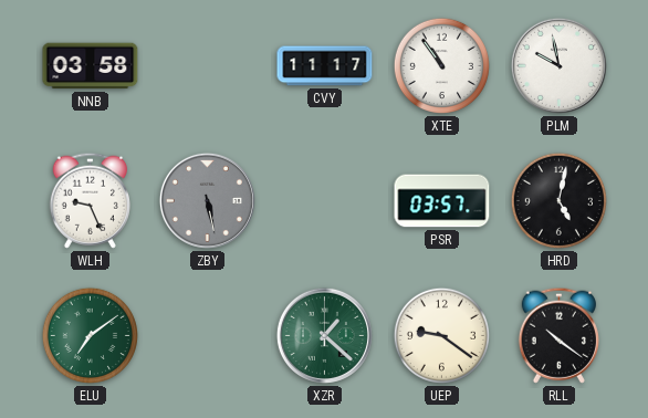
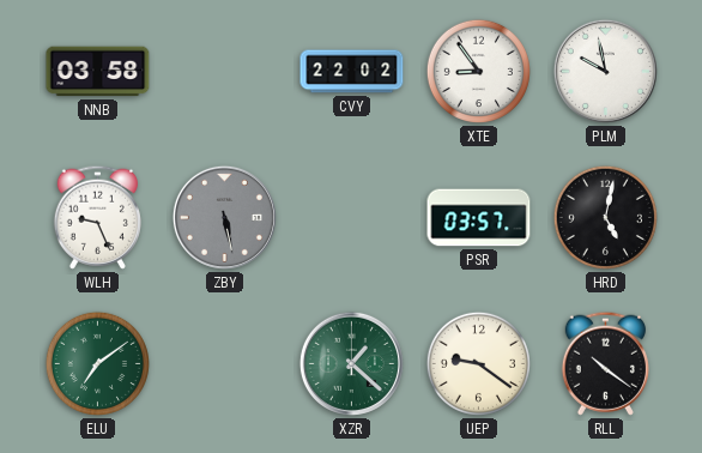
CVY: 11:17 -> 22:02 (352, 72)
XTE: 10:54 -> 8:54 (478, 71)
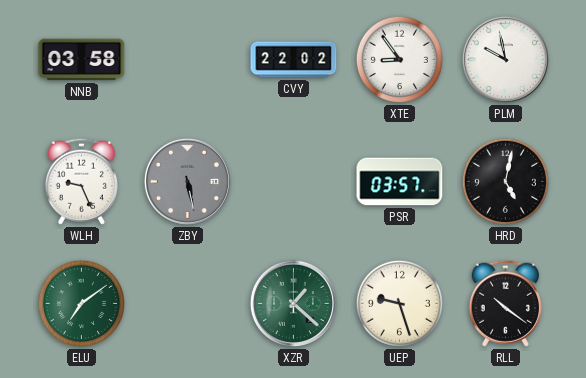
UEP: 9:21 -> 9:27 (399, 303)
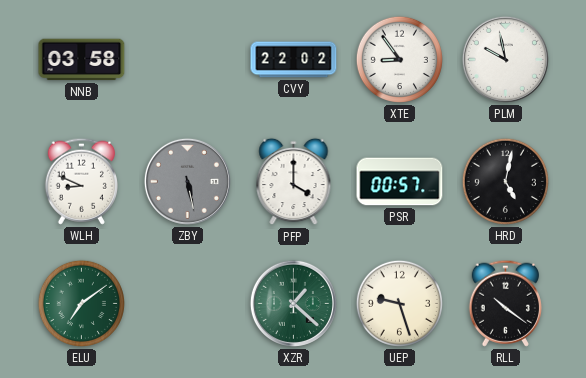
WLH: 9:26 -> 8:49 (81, 181)
PFP: none -> 4:00 (294, 182)
PSR: 03:57 -> 00:57 (400, 182)
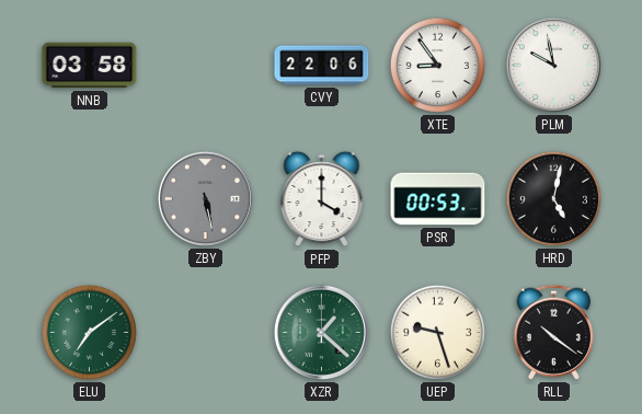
CVY: 22:02 -> 22:06 (322, 66)
WLH: 8:49 -> none (81, 181)
PSR: 00:57 -> 00:53 (438, 199)
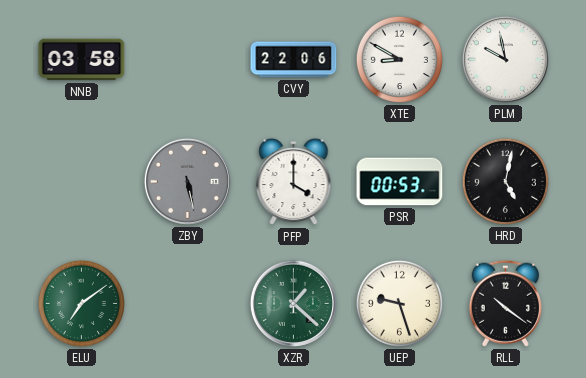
XTE: 8:54 -> 8:50 (399, 59)
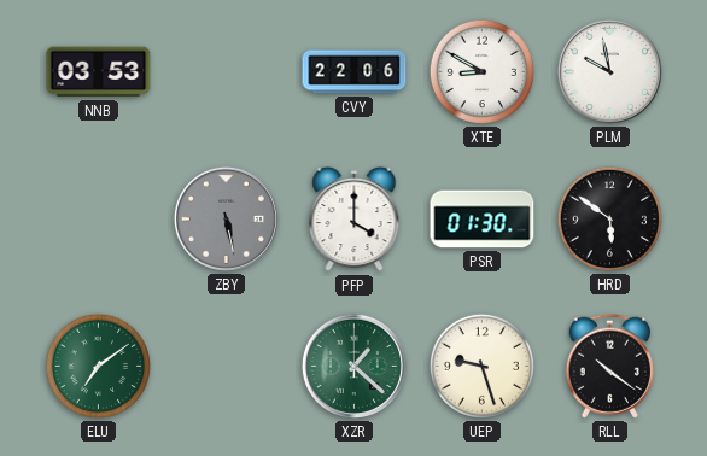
NNB: 03:58 -> 03:53 (99, 72)
PSR: 00:53 -> 01:30 (483, 220)
HRD: 5:02 -> 5:51 (609, 218)
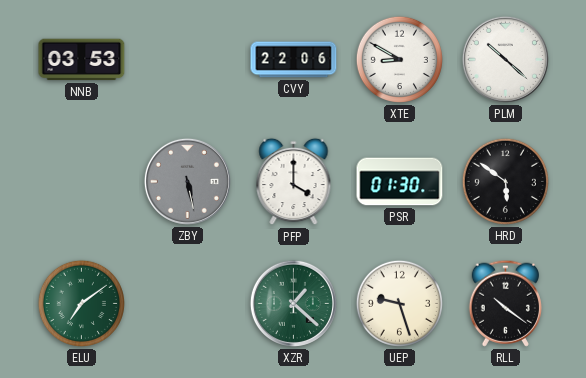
PLM: 9:58 -> 10:22 (505, 59)
